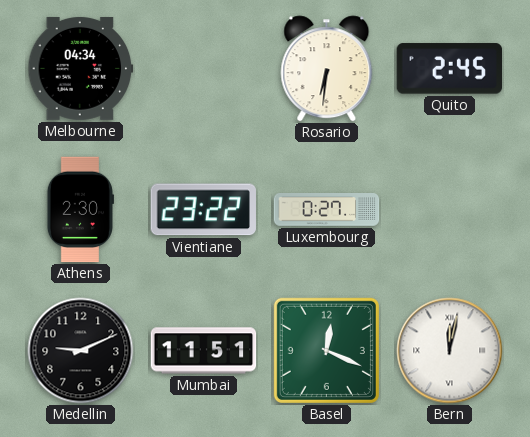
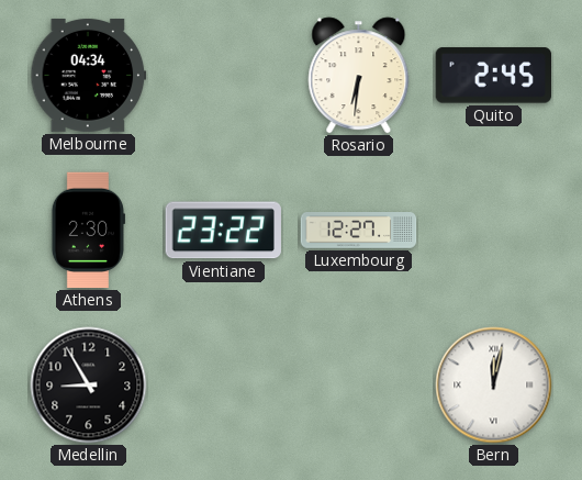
Luxembourg: 0:27 -> 12:27 (359, 231)
Medellin: 9:11 -> 8:55 (89, 386)
Mumbai: 11:51 -> none (204, 351)
Basel: 12:19 -> none (326, 350)
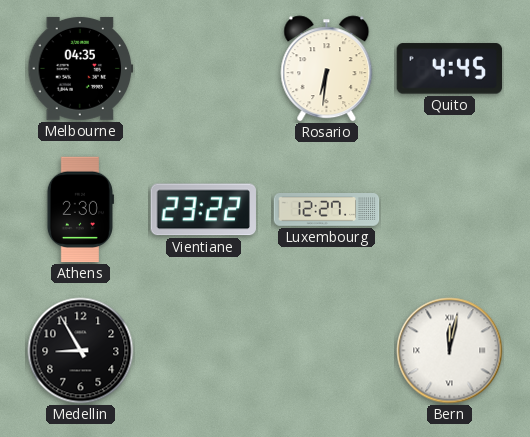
Melbourne: 04:34 -> 04:35 (81, 68)
Quito: 2:45 -> 4:45 (449, 69)
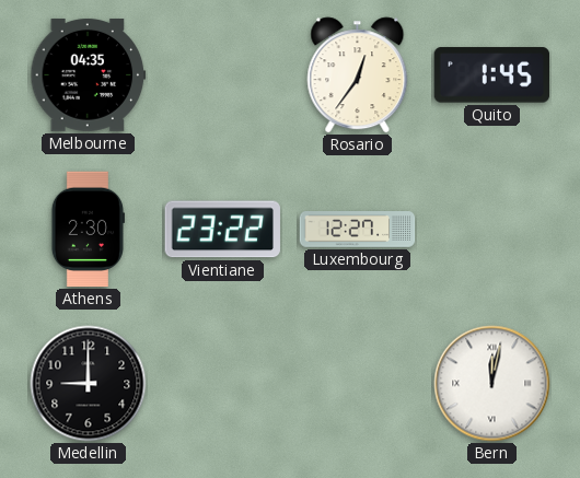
Rosario: 6:31 -> 12:36 (358, 75)
Quito: 4:45 -> 1:45 (491, 75)
Medellin: 8:55 -> 9:00 (89, 384)
